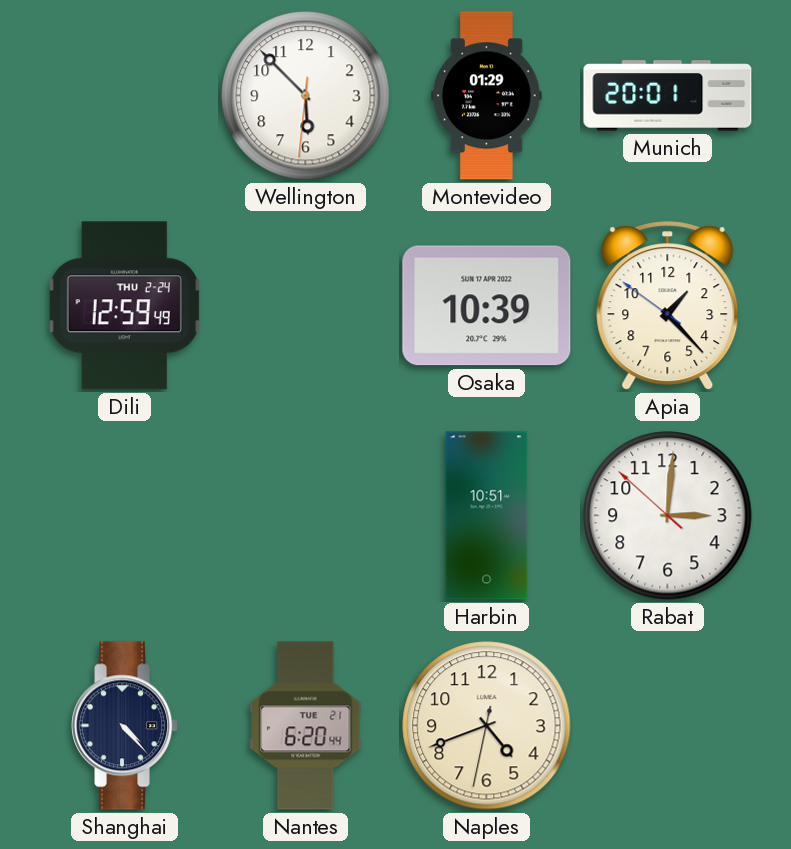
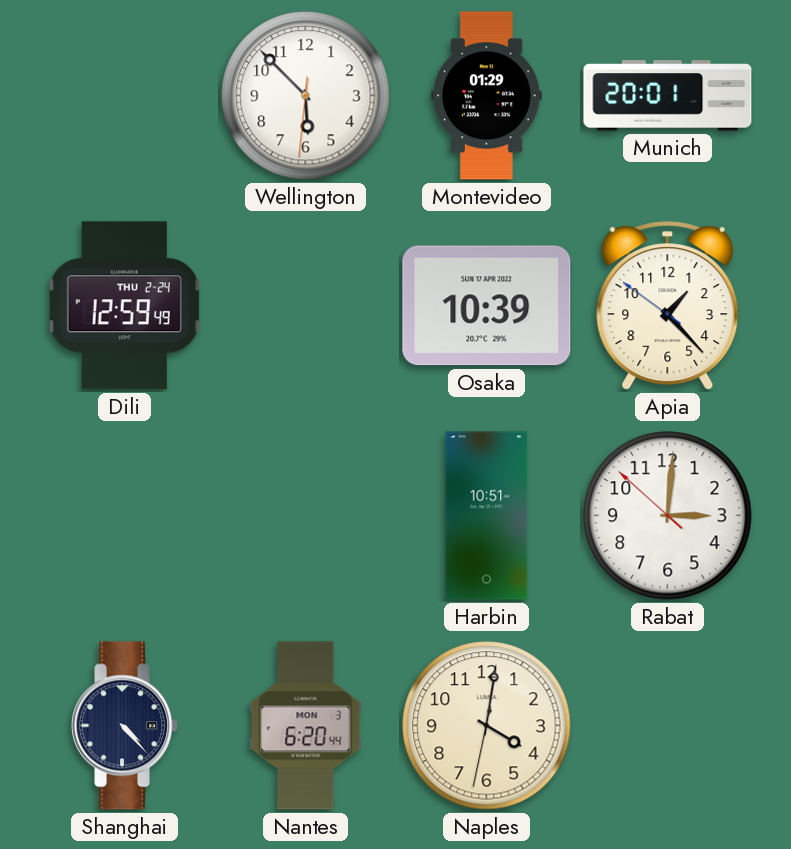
Nantes date: TUE 21 -> MON 3 (306, 726)
Naples: 4:41 -> 4:01 (487, 726)
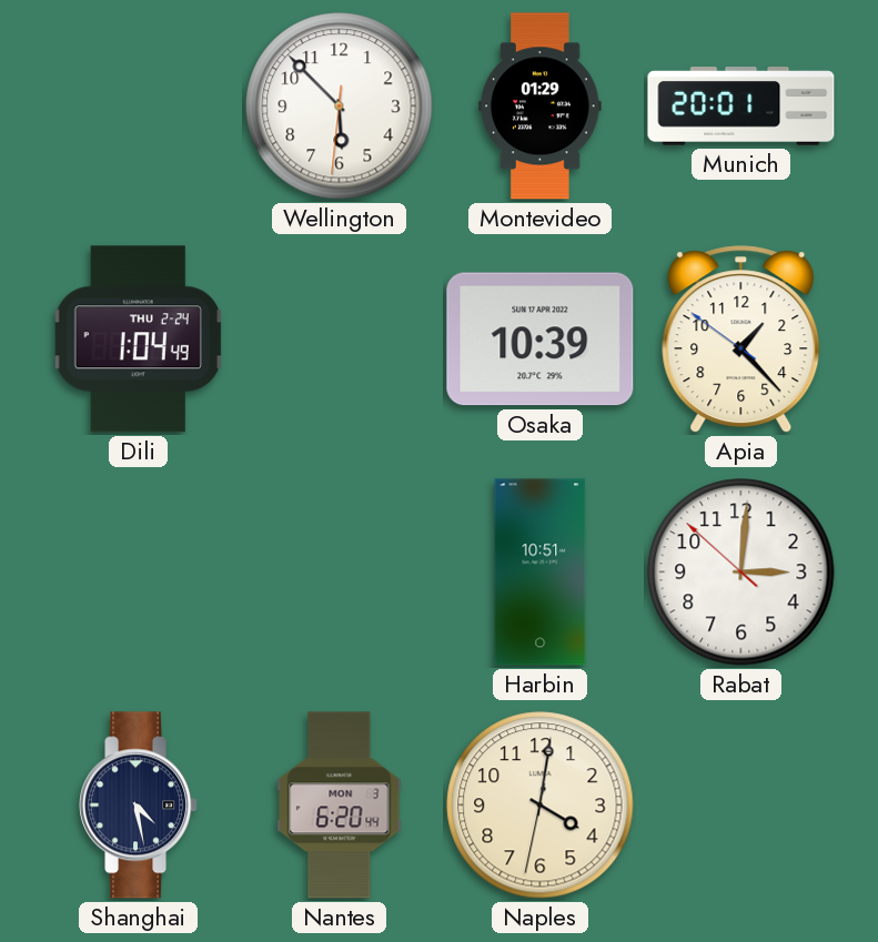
Dili: 12:59 -> 1:04 (138, 340)
Shanghai: 4:23 -> 4:28 (139, 806)
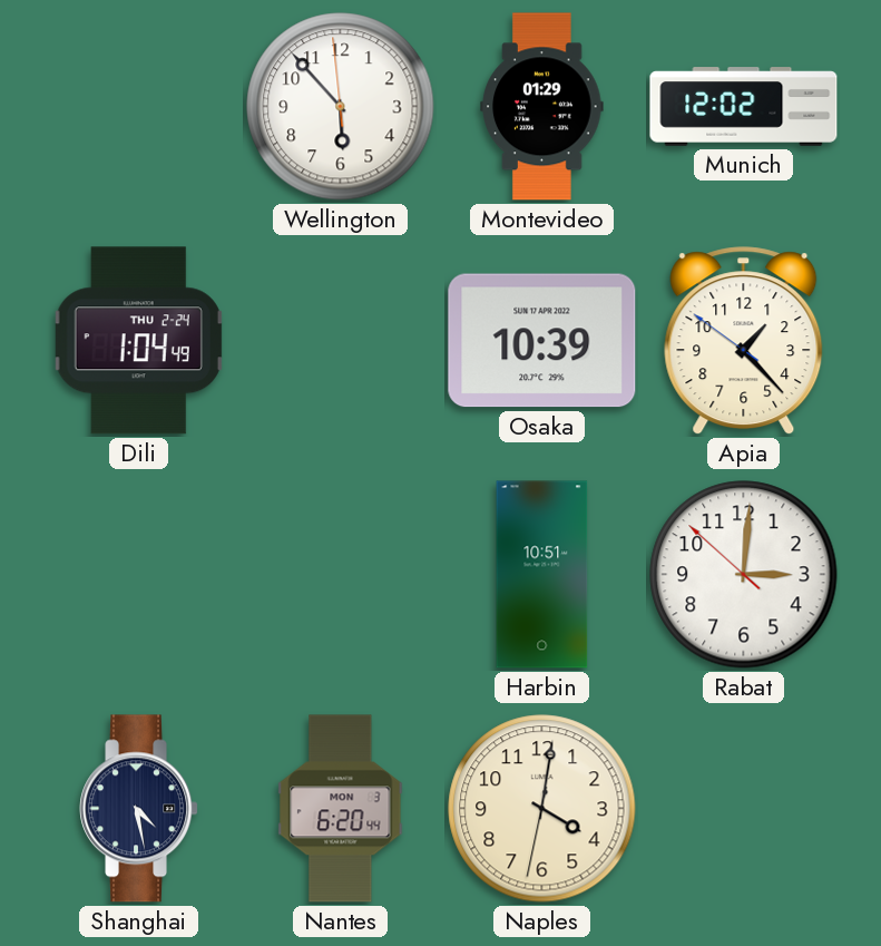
Wellington: 5:52:31 -> 5:52:59 (341, 107)
Munich: 20:01 -> 12:02 (744, 107)
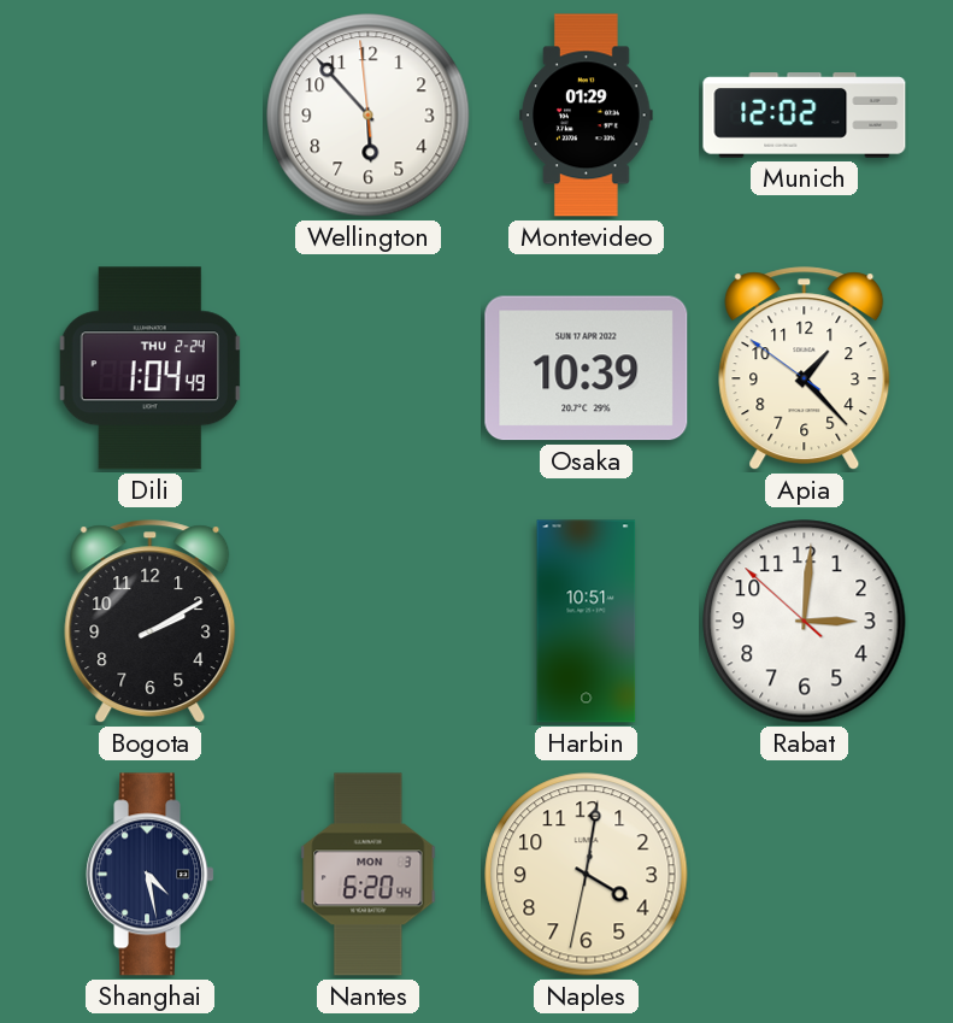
Bogota: none -> 2:10 (151, 622)
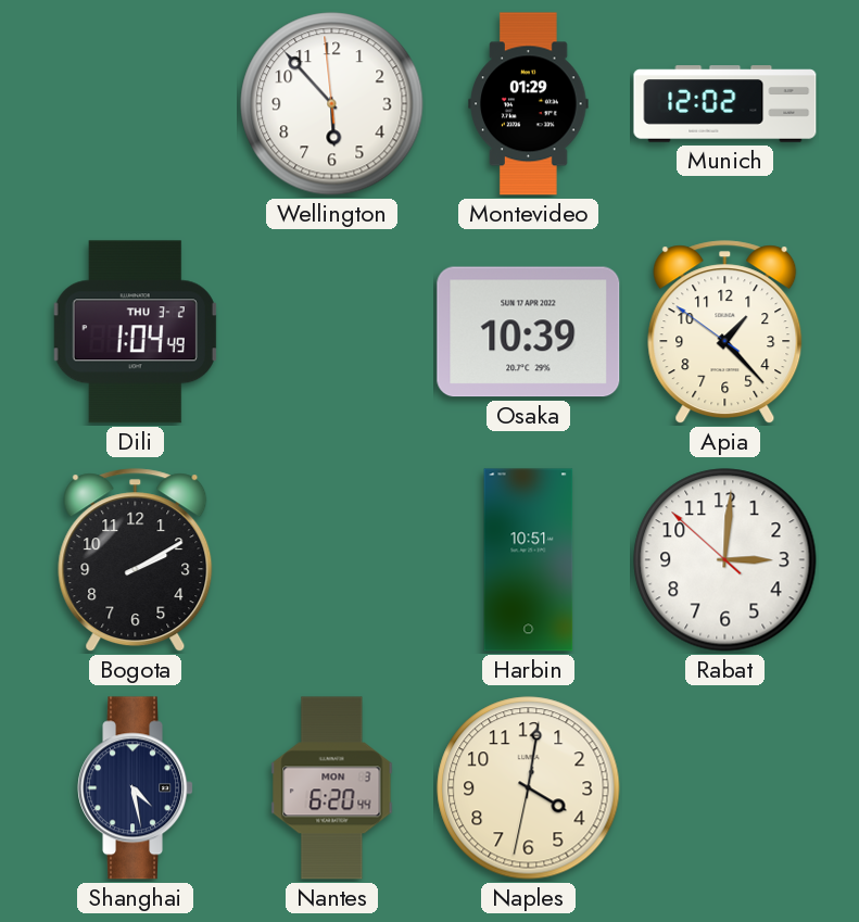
Dili date: THU 2-24 -> THU 3-2 (135, 332)
